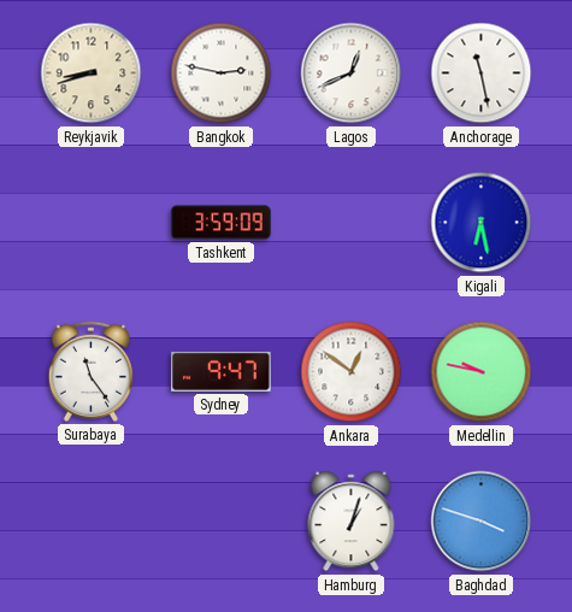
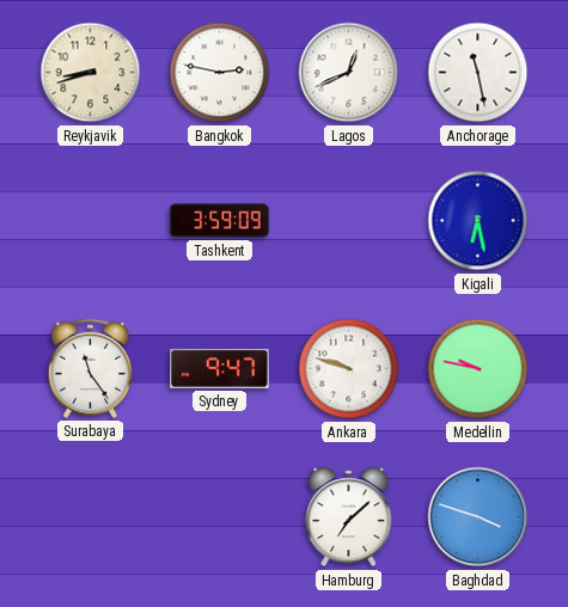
Ankara: 12:51 -> 9:48 (349, 369)
Hamburg: 1:03 -> 7:08 (349, 517)
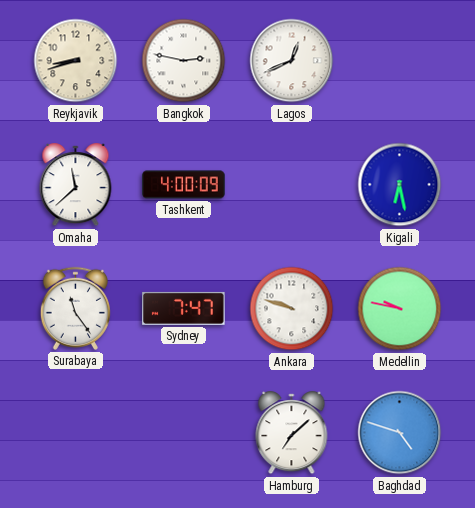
Anchorage: 11:28 -> none (478, 73)
Omaha: none -> 11:38 (76, 185)
Tashkent: 3:59 -> 4:00 (184, 185)
Sydney: 9:47 -> 7:47 (184, 308)
Baghdad: 3:48 -> 4:48 (400, 433)
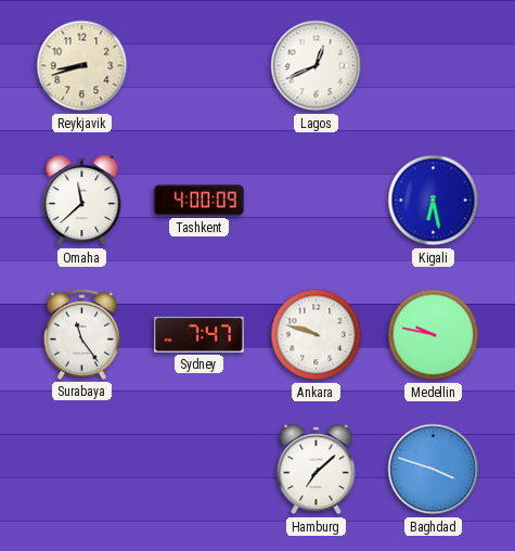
Bangkok: 2:47 -> none (184, 61)
Baghdad: 4:48 -> 3:48 (434, 470)
